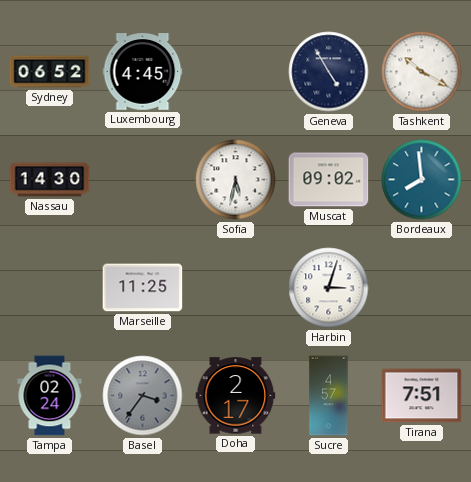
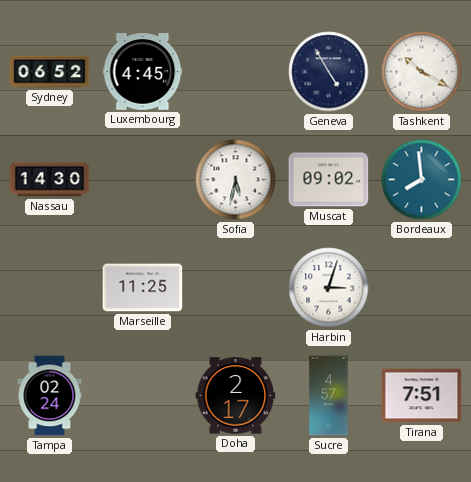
Basel: 3:36 -> none (143, 396)
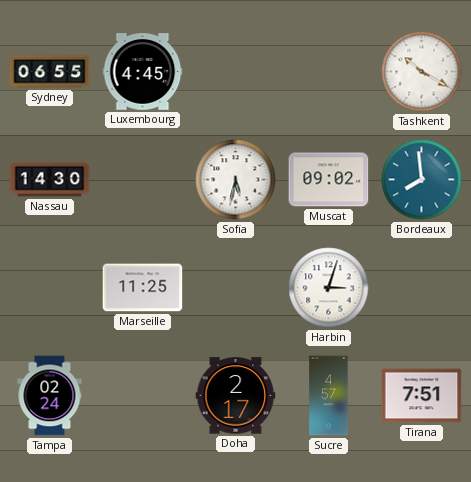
Sydney: 06:52 -> 06:55 (50, 72)
Geneva: 4:55 -> none (329, 72)
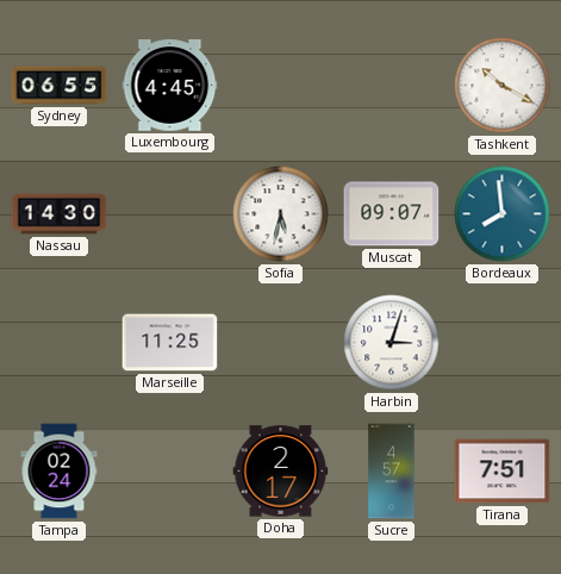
Muscat: 09:02 -> 09:07 (392, 214)
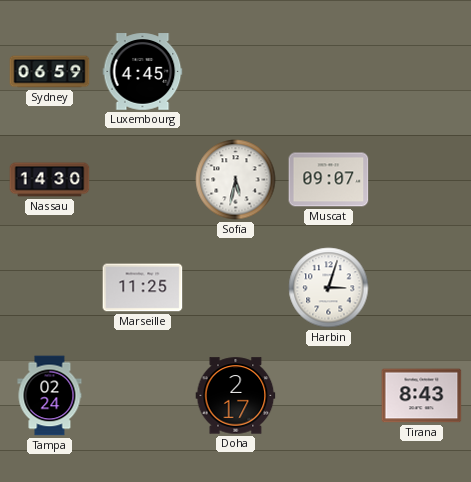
Sydney: 06:55 -> 06:59 (50, 72)
Tashkent: 10:20 -> none (503, 86)
Bordeaux: 7:59 -> none (503, 214)
Sucre: 4:57 -> none (392, 472)
Tirana: 7:51 -> 8:43 (422, 396)
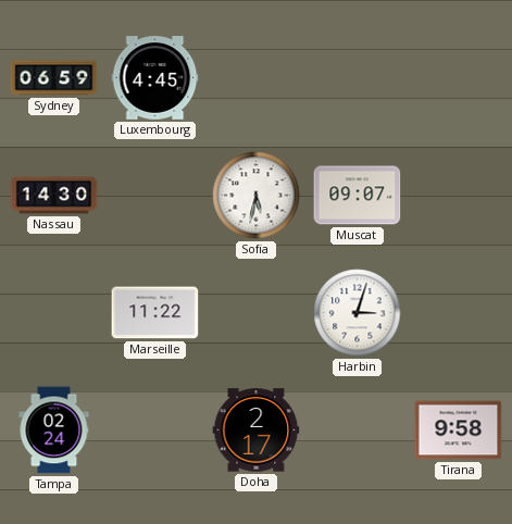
Marseille: 11:25 -> 11:22 (155, 313)
Tirana: 8:43 -> 9:58 (459, 431)
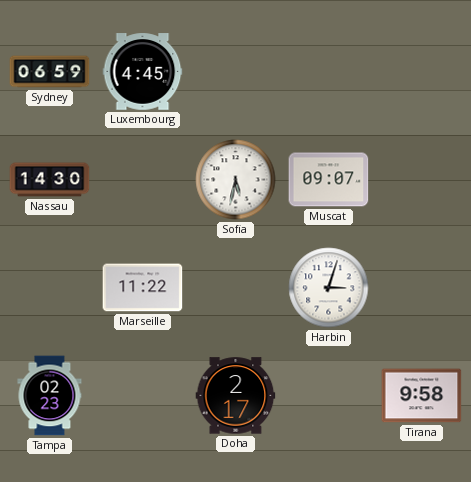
Tampa: 02:24 -> 02:23 (50, 396)
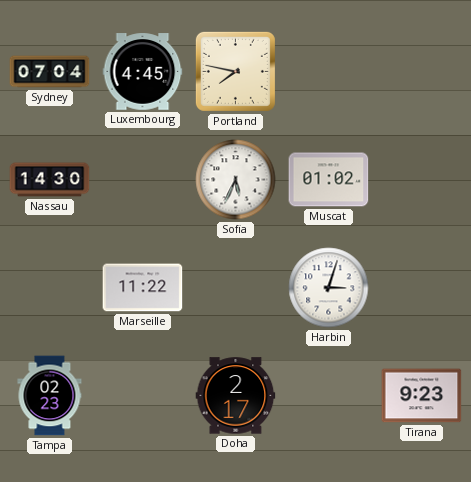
Sydney: 06:59 -> 07:04 (50, 72)
Portland: none -> 7:47 (235, 71)
Sofia: 5:32 -> 5:34 (236, 180)
Muscat: 09:07 -> 01:02 (329, 180)
Tirana: 9:58 -> 9:23 (422, 396)
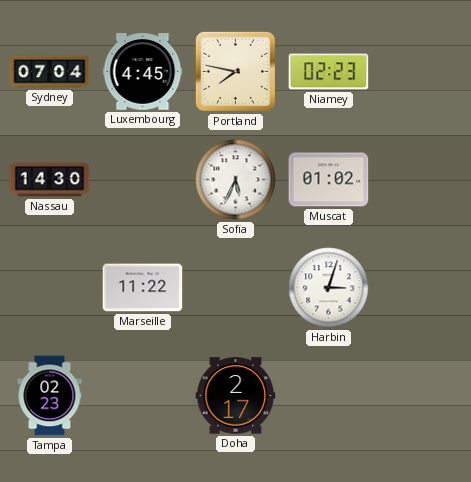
Niamey: none -> 02:23 (329, 72)
Tirana: 9:23 -> none (422, 396)
